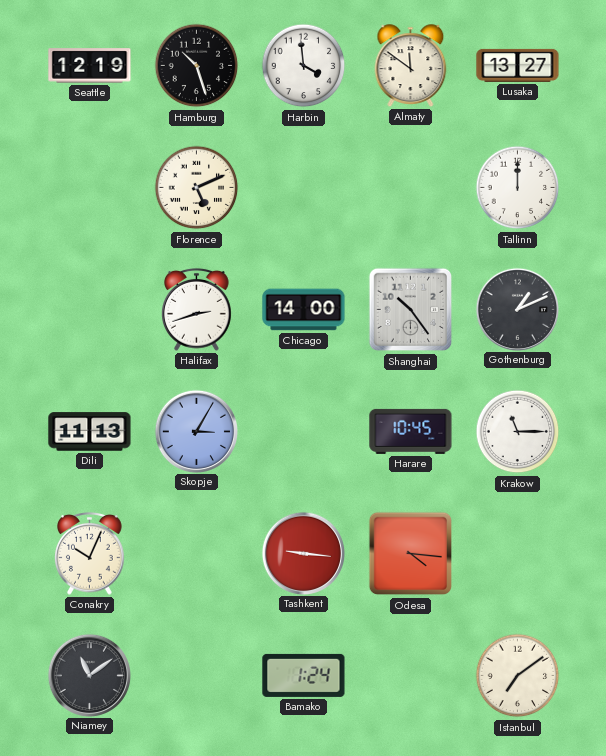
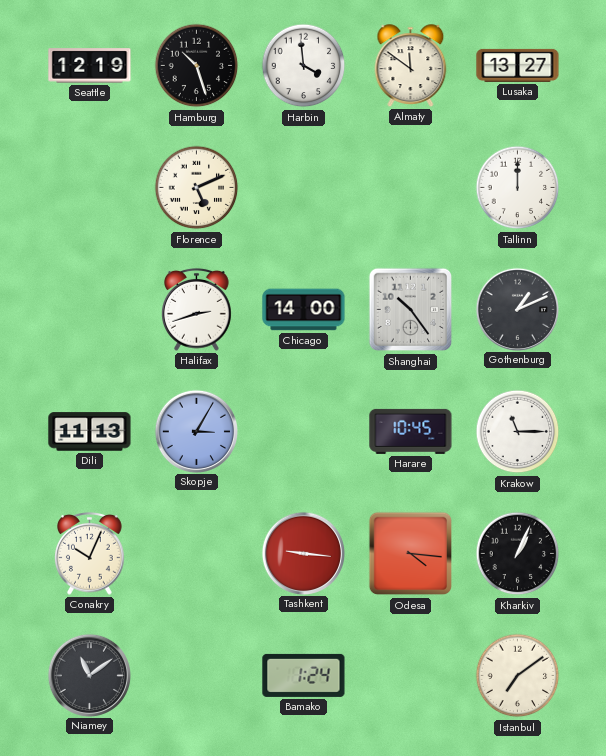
Kharkiv: none -> 1:04 (518, 554)
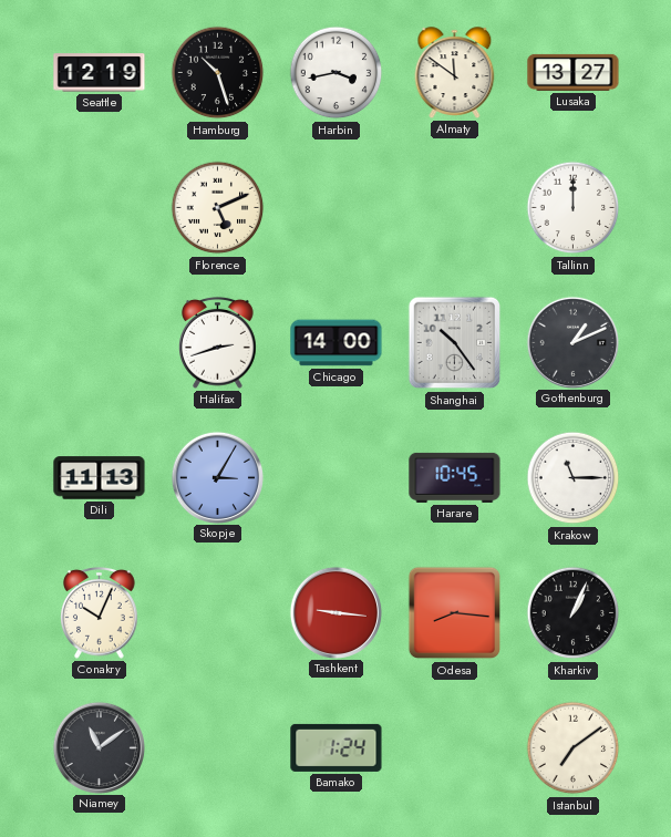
Harbin: 3:59 -> 3:43 (337, 73)
Odesa: 4:16 -> 8:16 (455, 613)
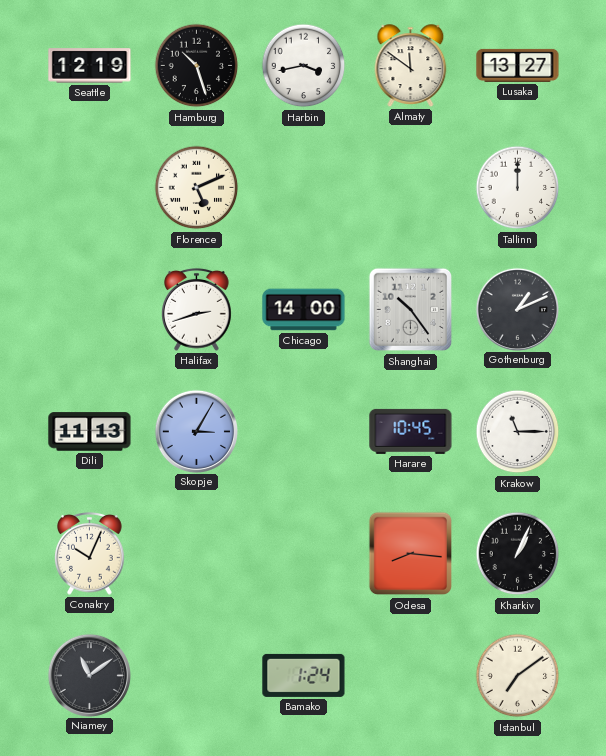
Tashkent: 9:16 -> none (335, 612)
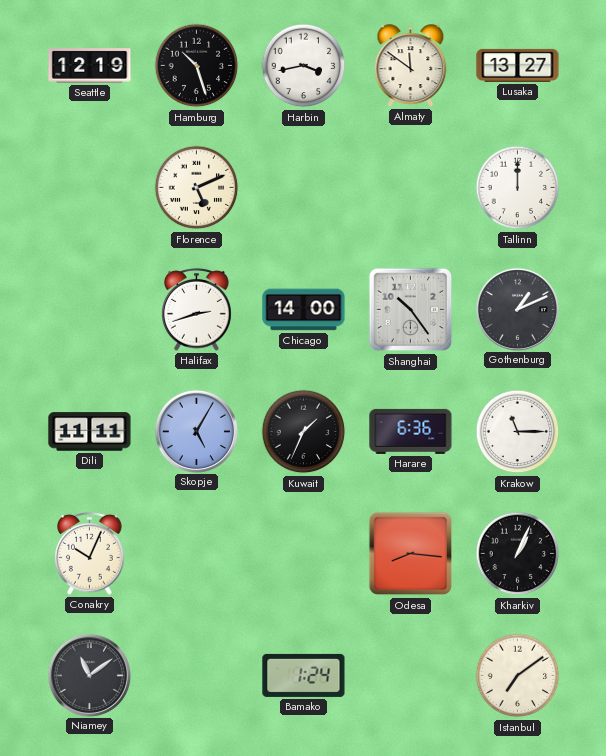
Dili: 11:13 -> 11:11 (90, 432)
Skopje: 3:05 -> 5:05 (196, 431)
Kuwait: none -> 1:34 (304, 432)
Harare: 10:45 -> 6:36 (411, 431)
